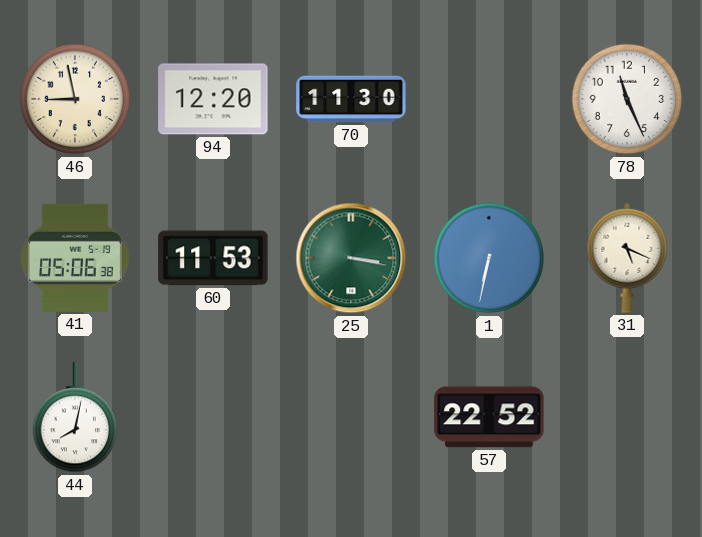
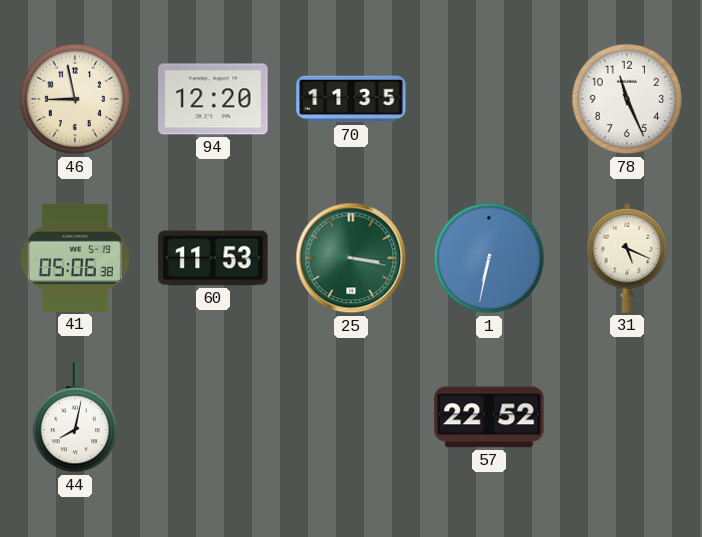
70: 11:30 -> 11:35 (351, 99)
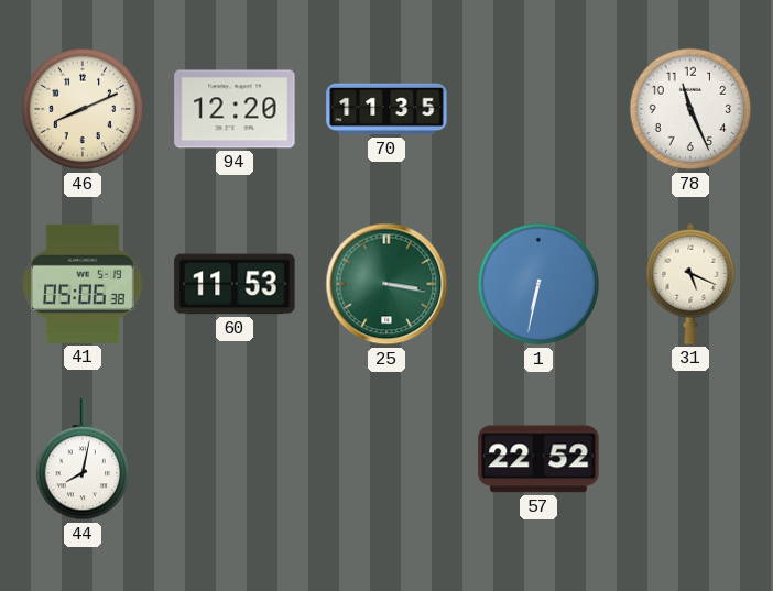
46: 8:58 -> 8:11 (83, 109)
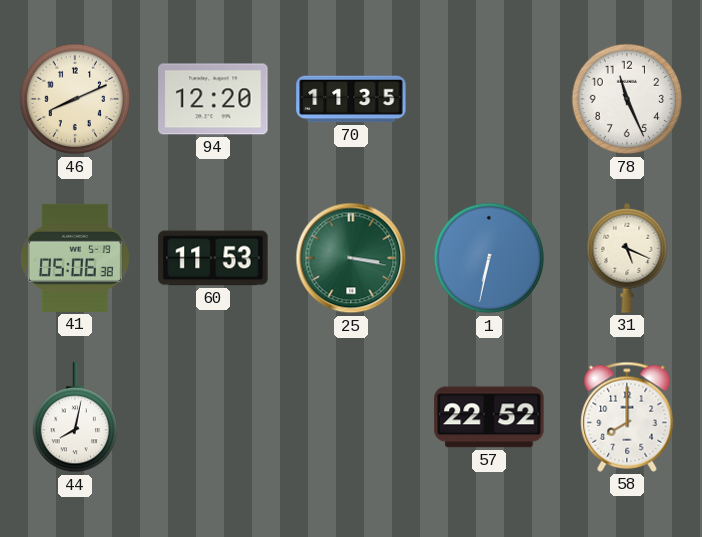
58: none -> 8:00 (627, 417)
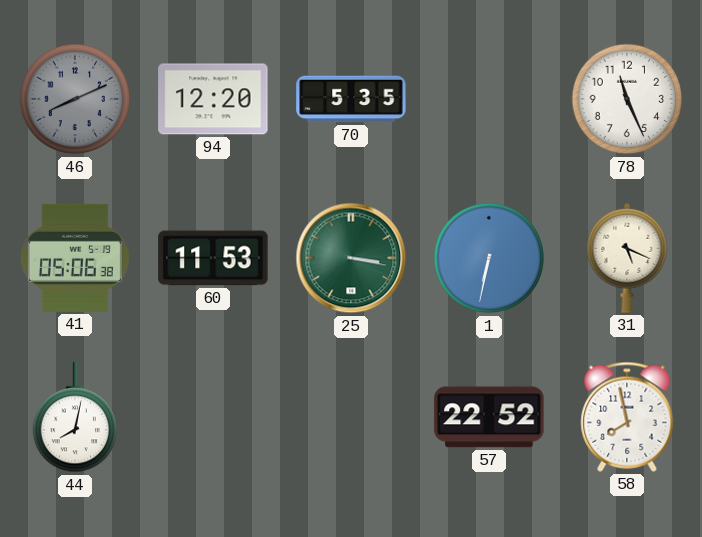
46 dial: cream -> grey (75, 99)
70: 11:35 -> 5:35 (351, 99)
58: 8:00 -> 7:58 (627, 417)
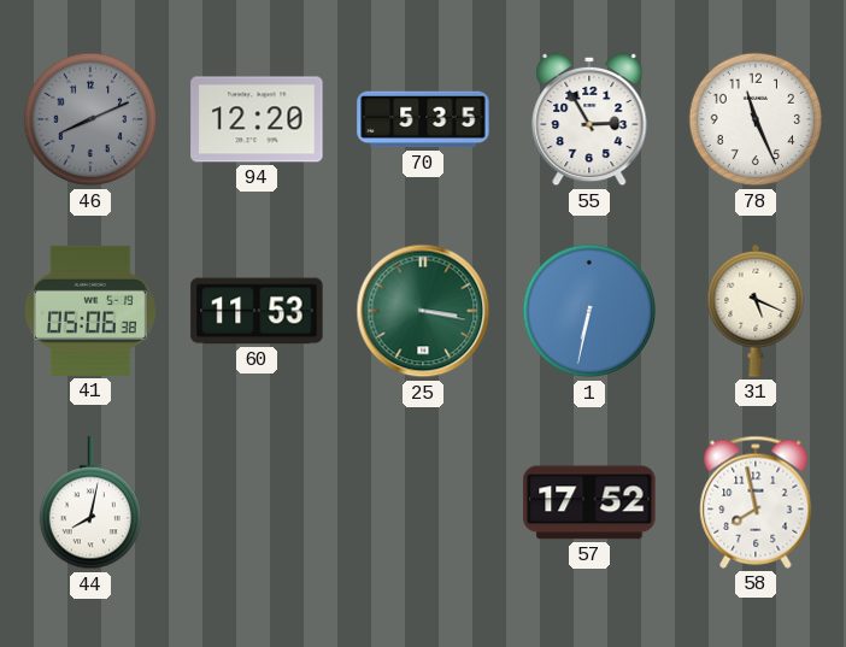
55: none -> 2:55 (589, 119)
57: 22:52 -> 17:52 (589, 502)
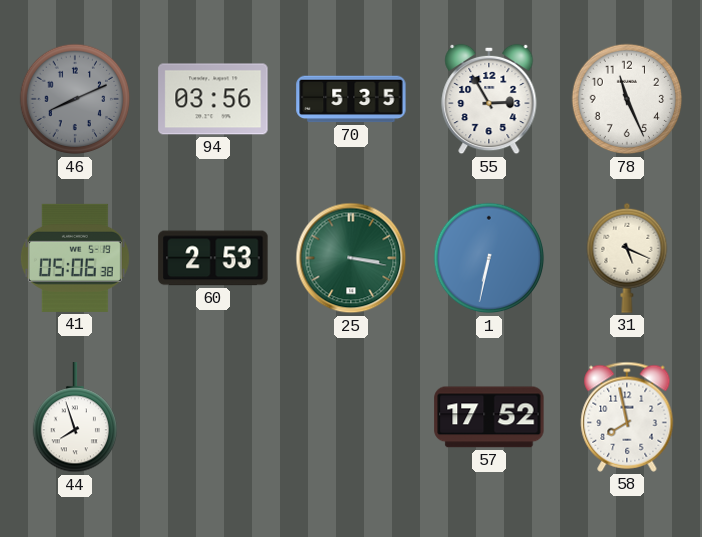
94: 12:20 -> 03:56 (213, 99)
60: 11:53 -> 2:53 (213, 258)
44: 8:02 -> 7:57 (74, 418)
